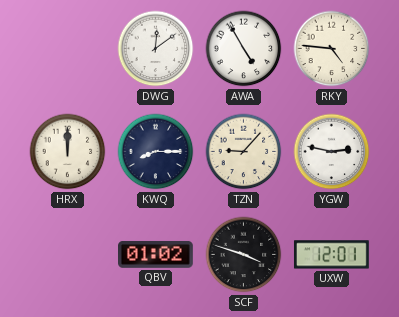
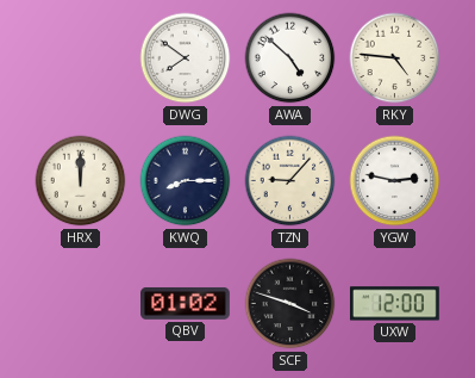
DWG: 12:09 -> 7:51 (186, 58)
AWA: 4:55 -> 4:52 (290, 58)
UXW: 12:01 -> 12:00 (394, 304)
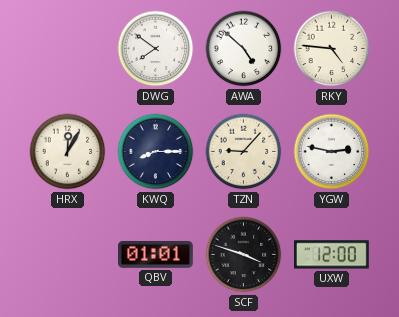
HRX: 12:00 -> 12:05 (68, 152)
QBV: 01:02 -> 01:01 (156, 255)
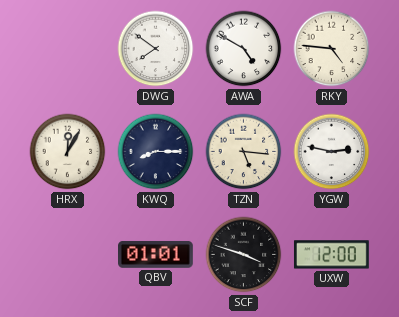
AWA: 4:52 -> 4:50 (244, 49)
TZN: 9:07 -> 5:16 (244, 152)
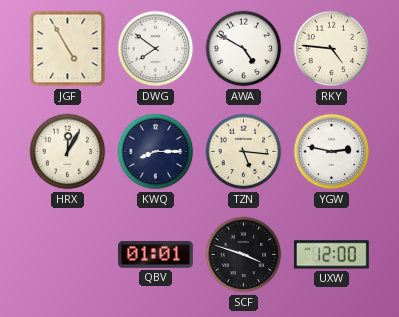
JGF: none -> 4:55 (68, 49)
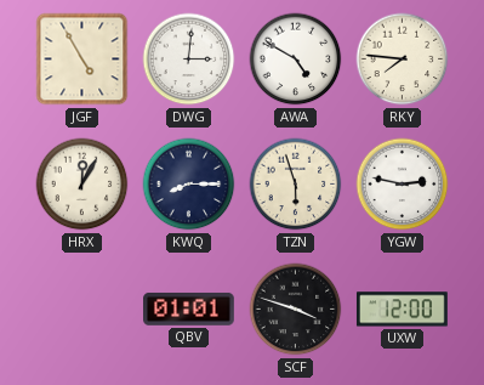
DWG: 7:51 -> 3:01 (189, 60)
RKY: 4:46 -> 7:46 (403, 60)
TZN: 5:16 -> 5:57 (296, 185)
